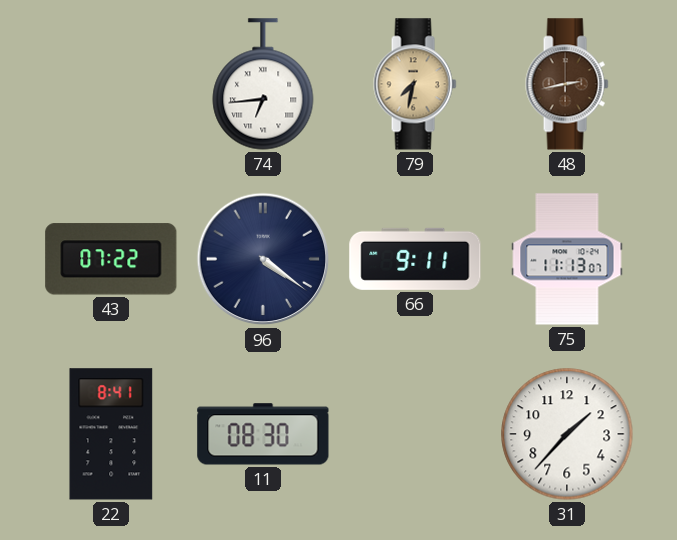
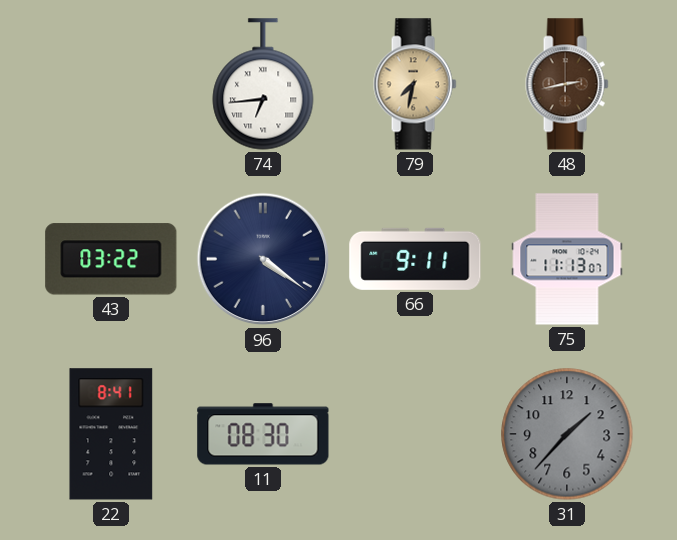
43: 07:22 -> 03:22 (111, 259)
31 dial: white -> grey (567, 434)
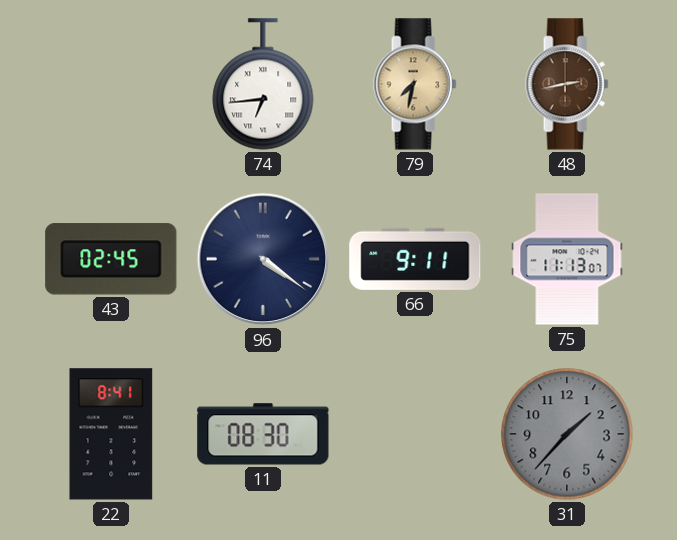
43: 03:22 -> 02:45 (111, 259)
